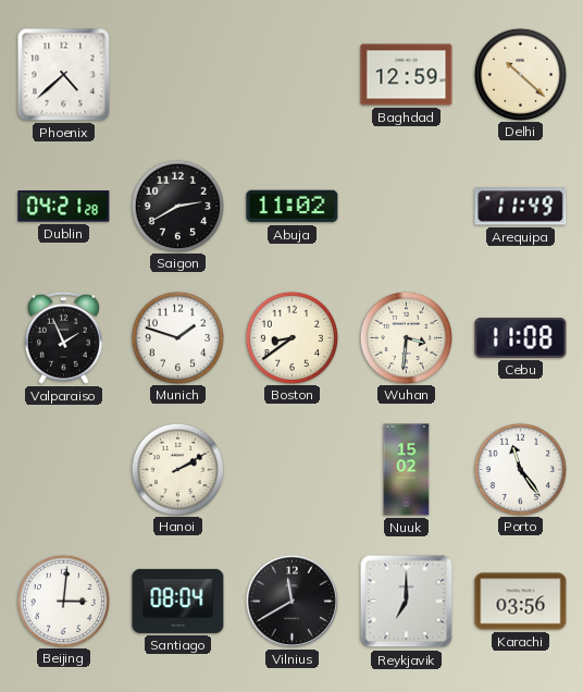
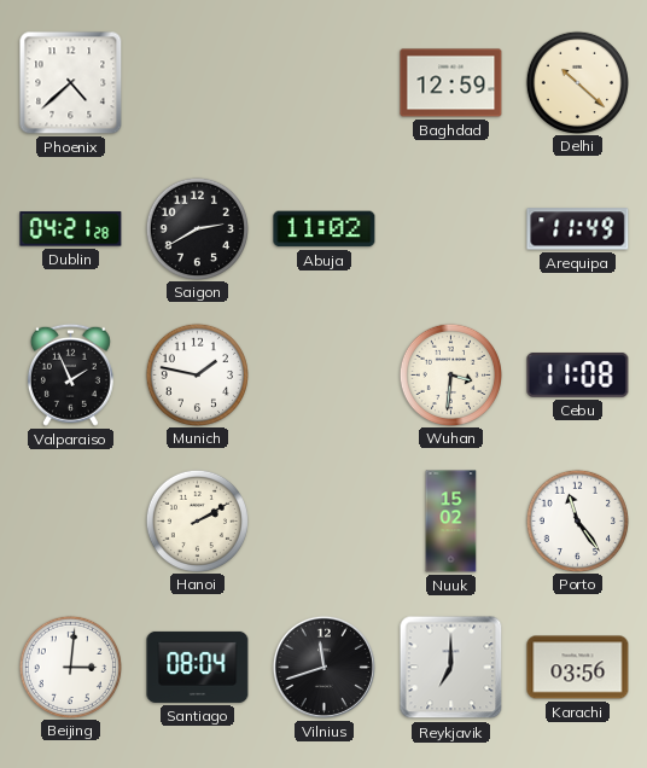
Munich: 1:48 -> 1:47 (197, 374)
Boston: 8:39 -> none (291, 337)
Vilnius: 11:40 -> 11:42 (323, 667)
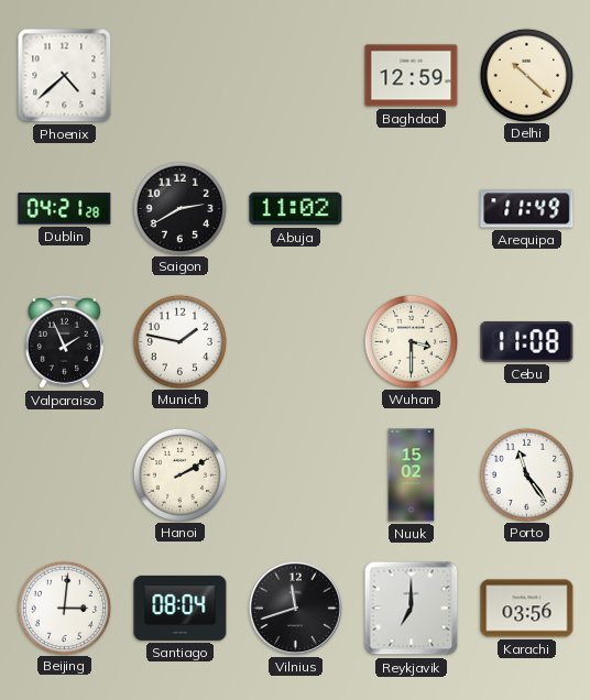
Wuhan: 3:31 -> 3:30 (411, 341)
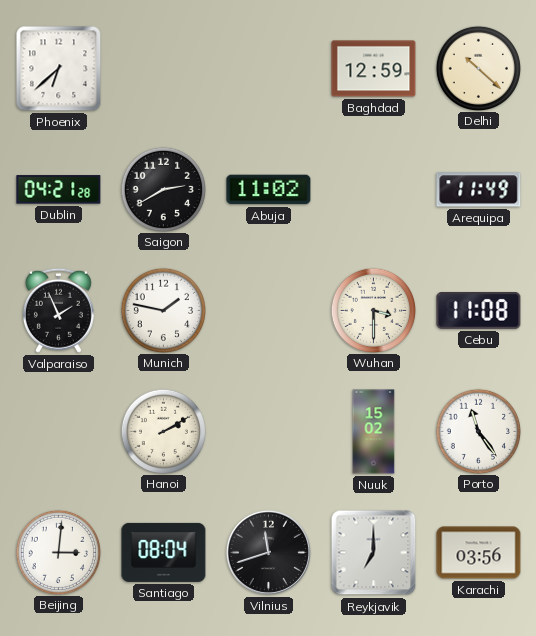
Phoenix: 4:38 -> 6:38 (59, 69)
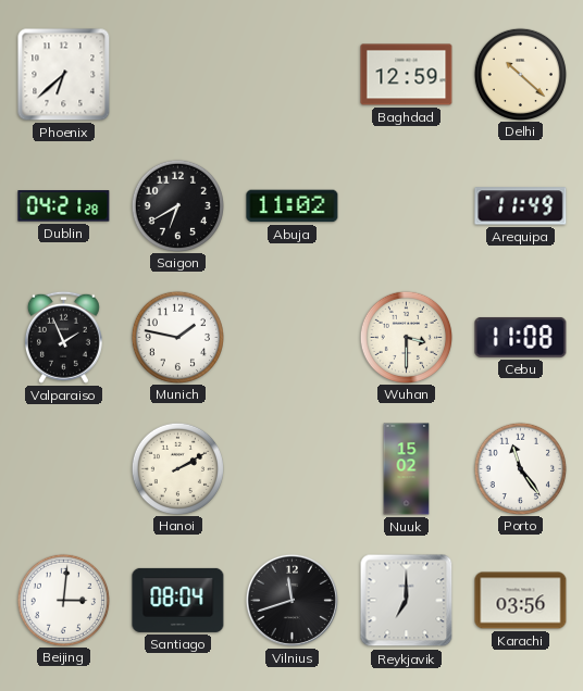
Saigon: 2:40 -> 6:40 (177, 205)
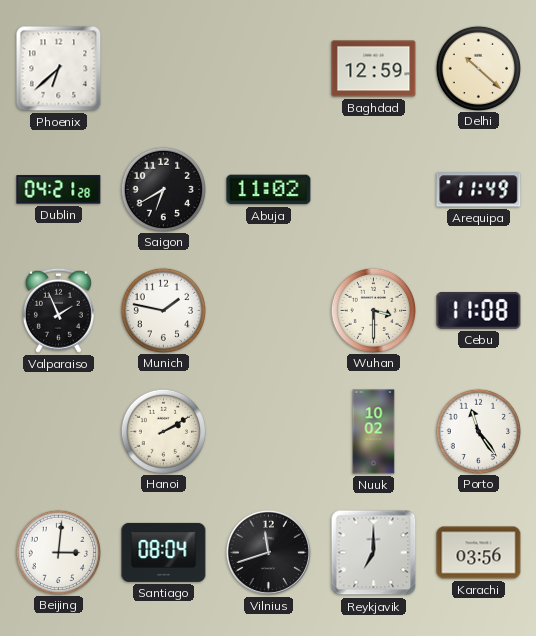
Nuuk: 15:02 -> 10:02 (374, 432)
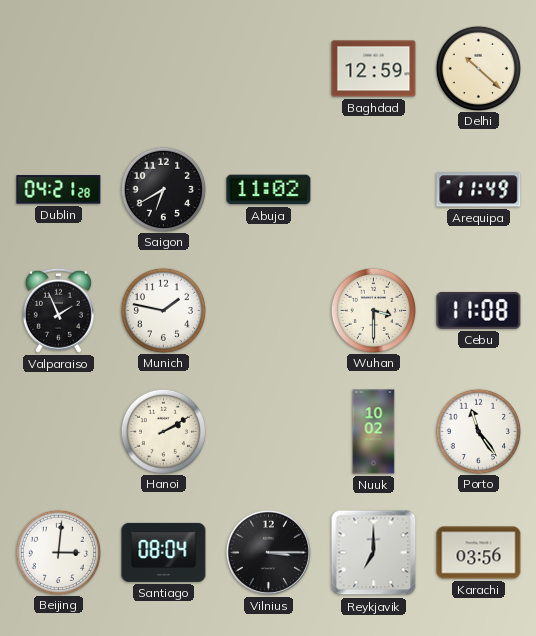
Phoenix: 6:38 -> none (59, 69)
Vilnius: 11:42 -> 3:15 (268, 552)
